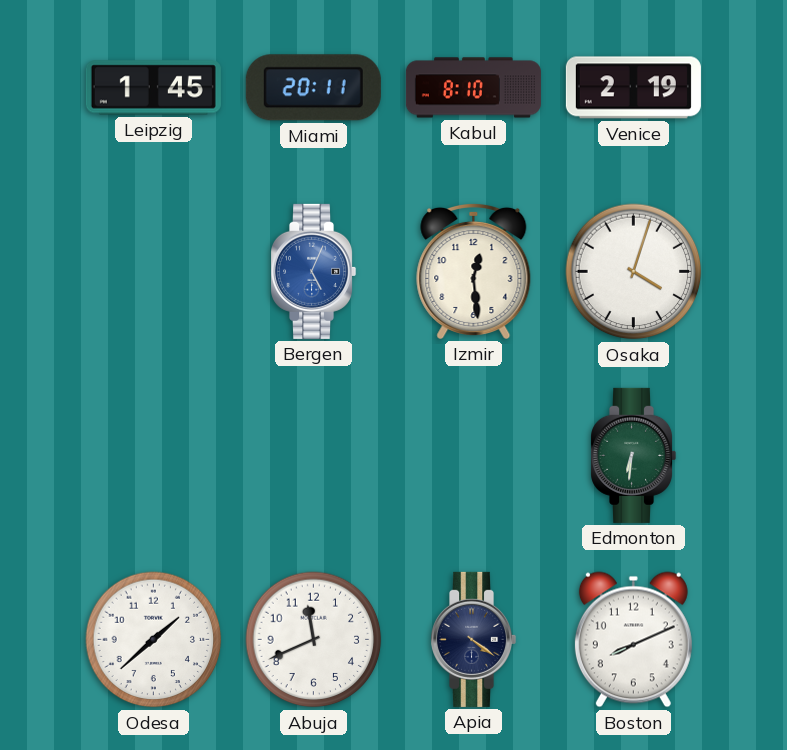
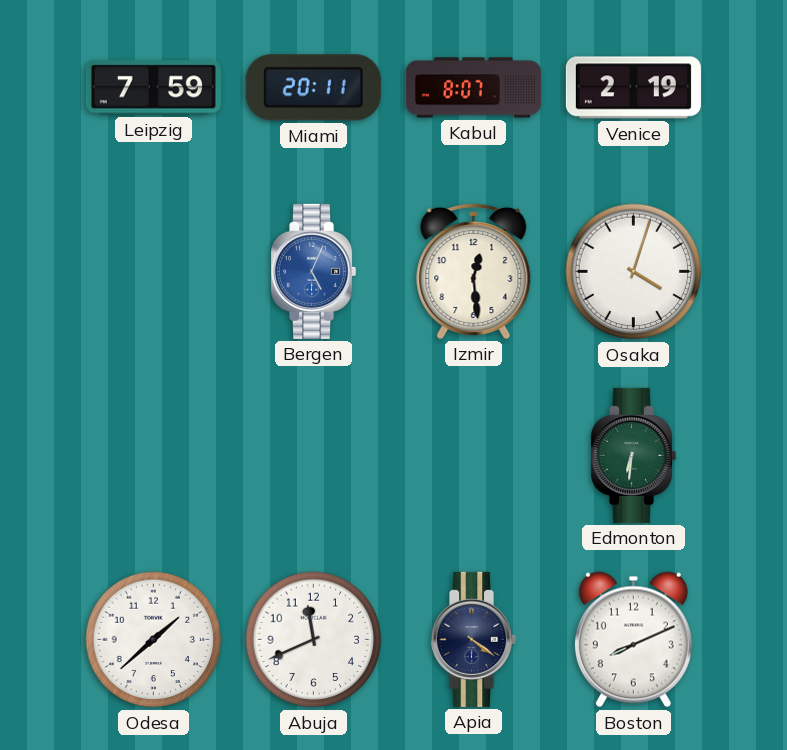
Leipzig: 1:45 -> 7:59 (153, 88)
Kabul: 8:10 -> 8:07 (473, 88)
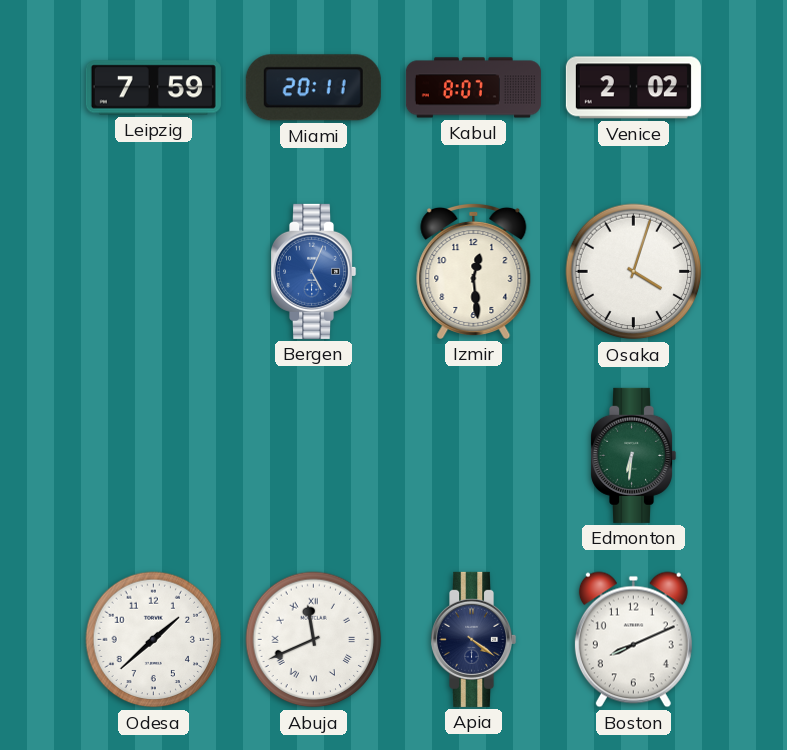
Venice: 2:19 -> 2:02 (633, 88)
Abuja numerals: Arabic -> Roman (314, 640)
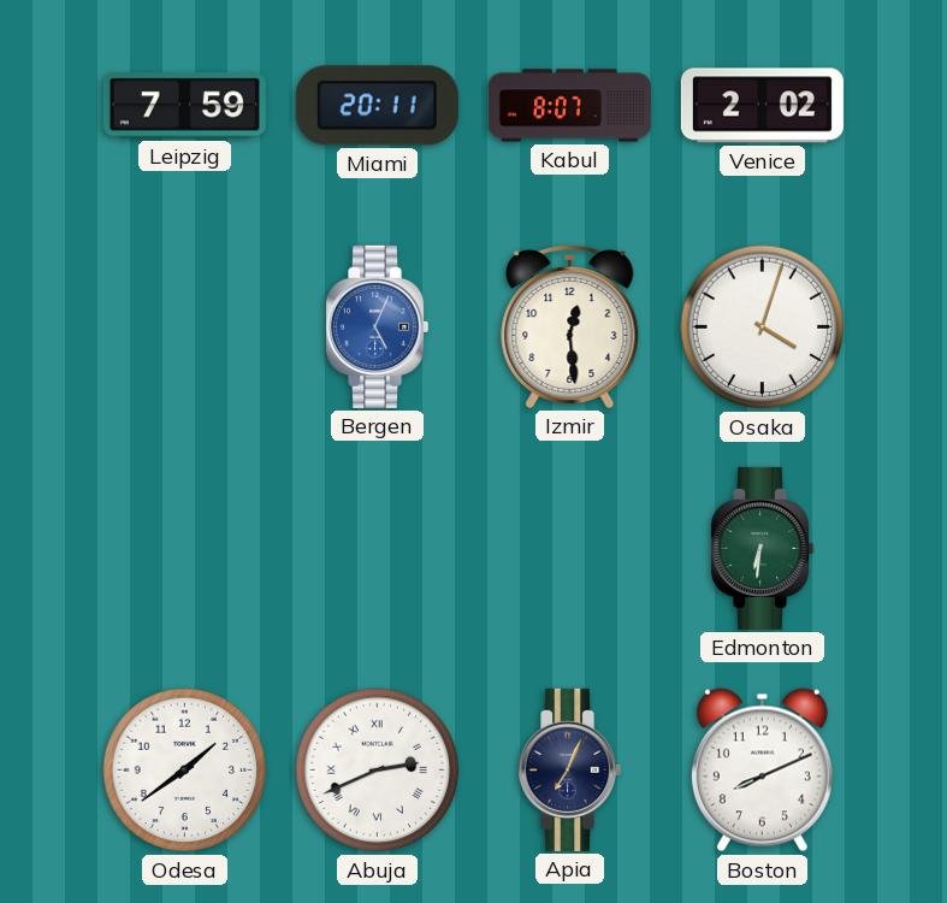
Odesa: 1:38 -> 1:39 (185, 771)
Abuja: 11:41 -> 2:41 (378, 771)
Apia: 4:21 -> 7:04 (570, 769)
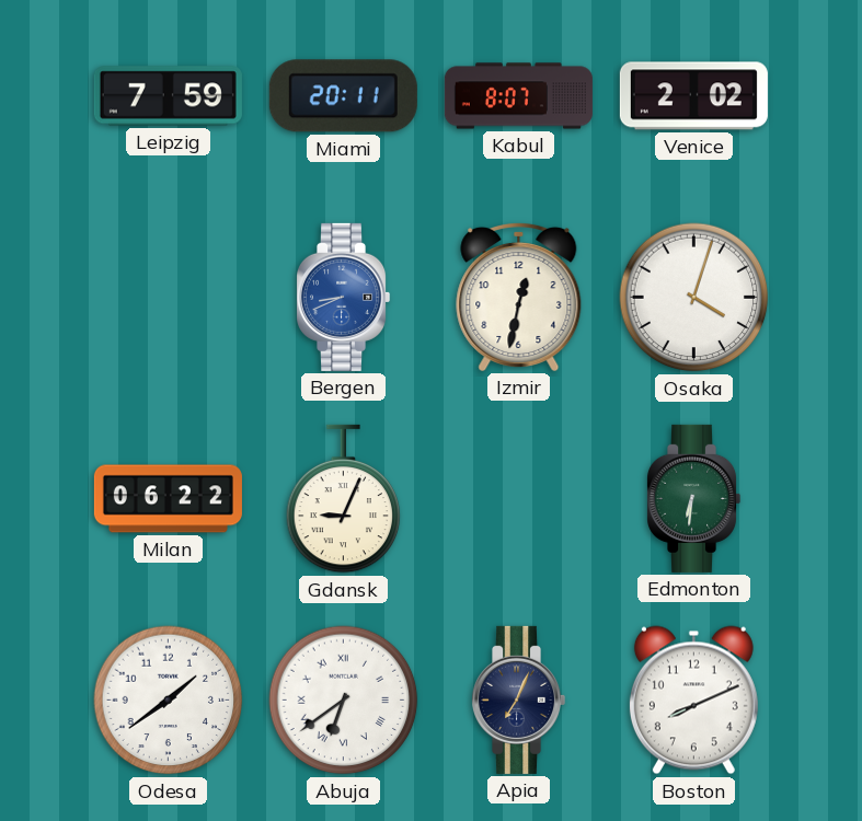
Bergen: 5:04 -> 8:41 (344, 297)
Izmir: 12:29 -> 12:32 (519, 297)
Milan: none -> 06:22 (168, 499)
Gdansk: none -> 9:04 (344, 499)
Abuja: 2:41 -> 6:39 (344, 701)
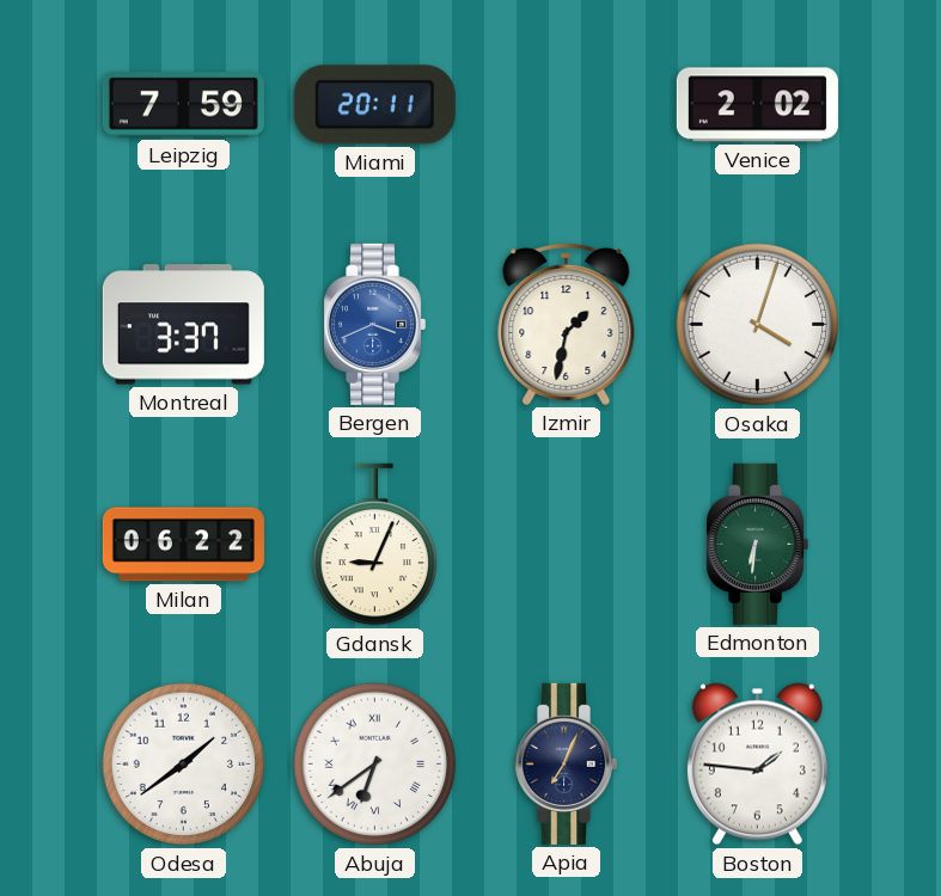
Kabul: 8:07 -> none (518, 96)
Montreal: none -> 3:37 (183, 325)
Bergen: 8:41 -> 3:41 (375, 324)
Izmir: 12:32 -> 1:32 (567, 324)
Boston: 8:11 -> 1:46 (757, 765)
